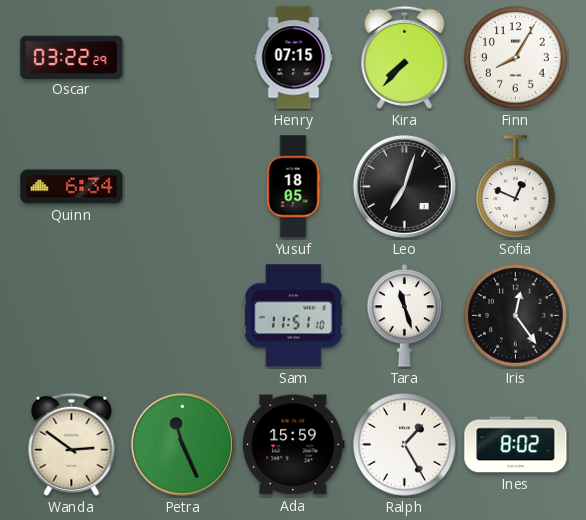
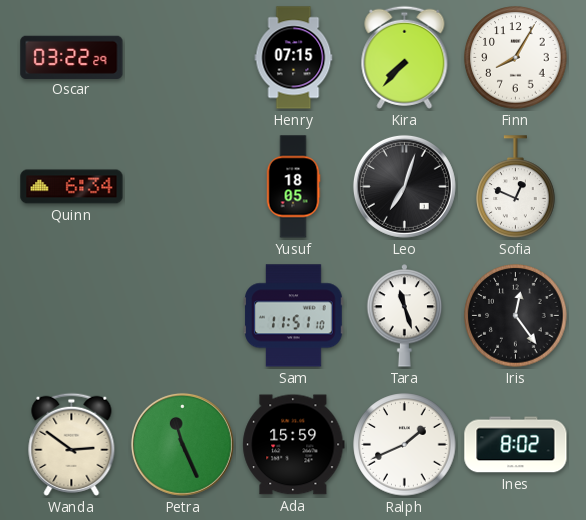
Ralph: 1:25 -> 1:41 (405, 445)
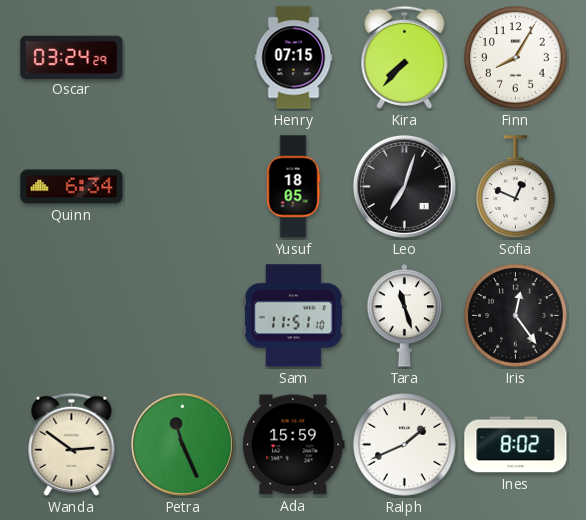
Oscar: 03:22 -> 03:24 (72, 57)
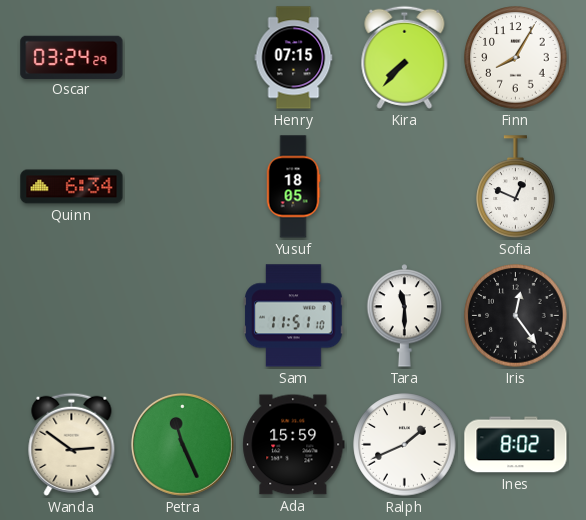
Leo: 7:03 -> none (404, 186)
Tara: 11:27 -> 11:30 (405, 316)
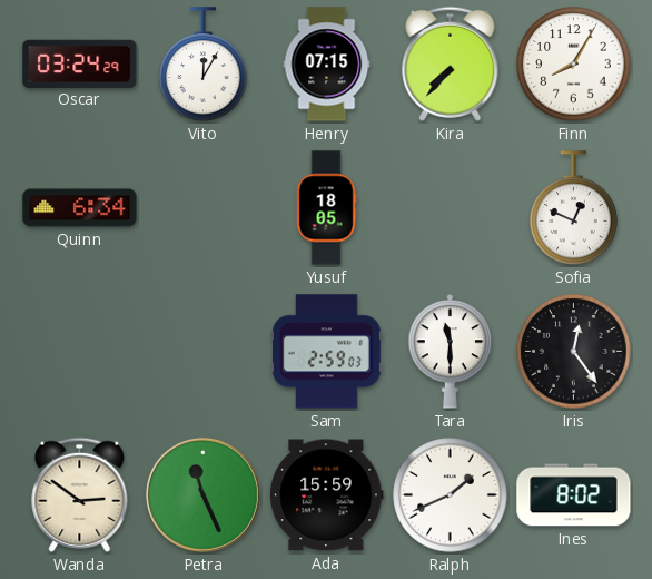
Vito: none -> 12:05 (204, 65)
Sam: 11:51 -> 2:59 (327, 352)
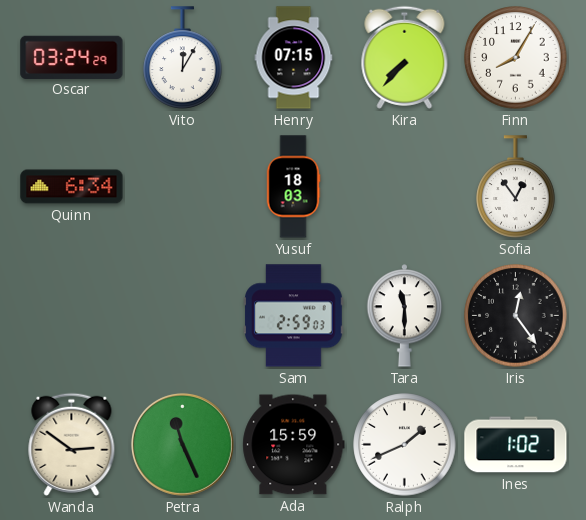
Yusuf: 18:05 -> 18:03 (293, 187)
Sofia: 12:49 -> 12:54 (516, 187)
Ines: 8:02 -> 1:02 (516, 445)
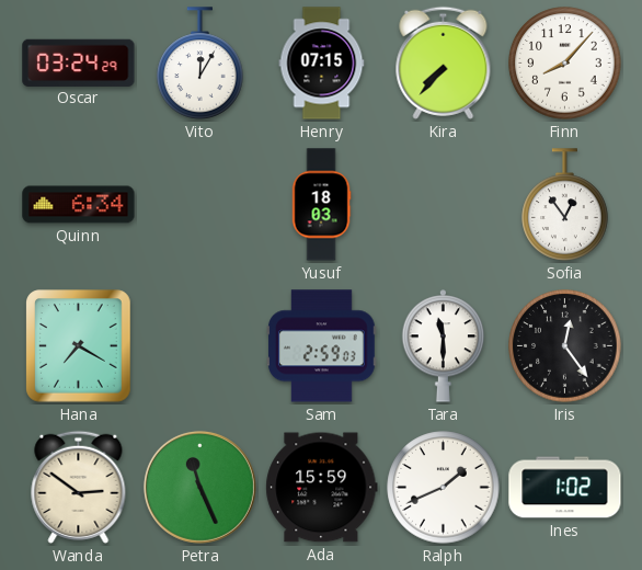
Finn: 8:05 -> 8:07 (565, 64)
Hana: none -> 7:20 (79, 346)
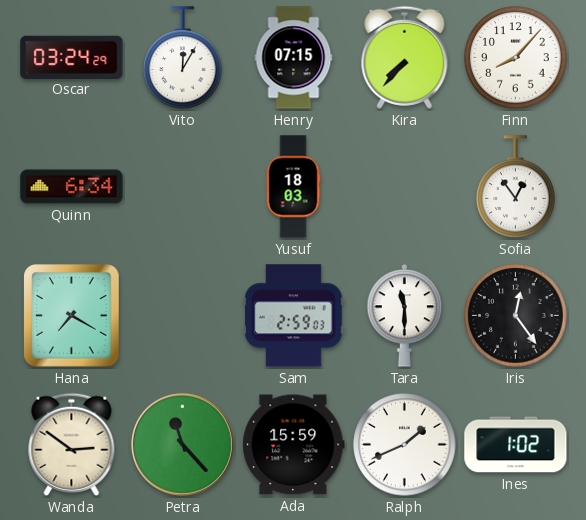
Petra: 11:26 -> 11:23 (182, 444)
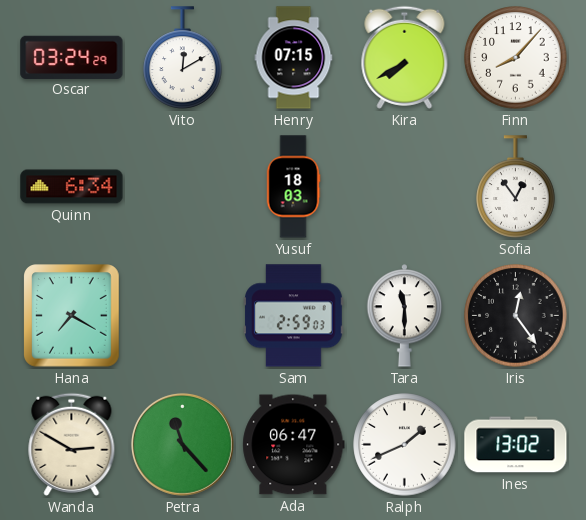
Vito: 12:05 -> 12:10 (183, 58)
Kira: 7:37 -> 7:40 (405, 57)
Wanda: 2:51 -> 2:50 (72, 444)
Ada: 15:59 -> 06:47 (294, 445)
Ines: 1:02 -> 13:02 (516, 445)
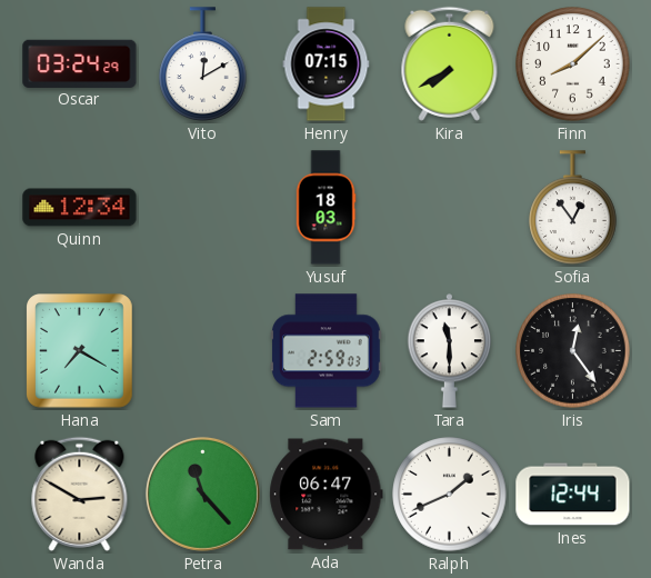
Finn: 8:07 -> 8:08 (573, 64)
Quinn: 6:34 -> 12:34 (80, 208)
Ines: 13:02 -> 12:44 (573, 495)
